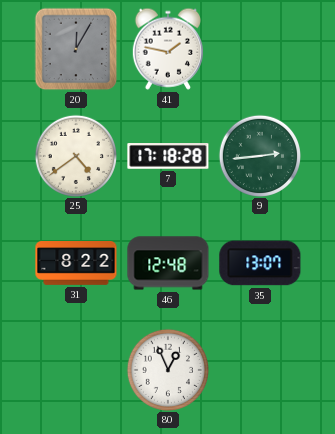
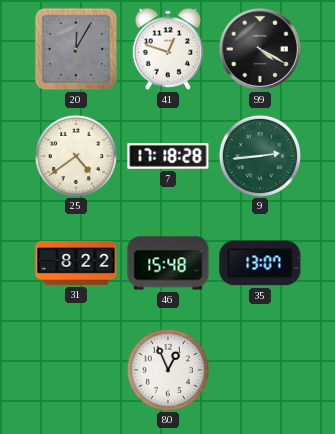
41: 1:47 -> 12:48 (168, 49)
99: none -> 4:20 (260, 49)
46: 12:48 -> 15:48 (168, 263)
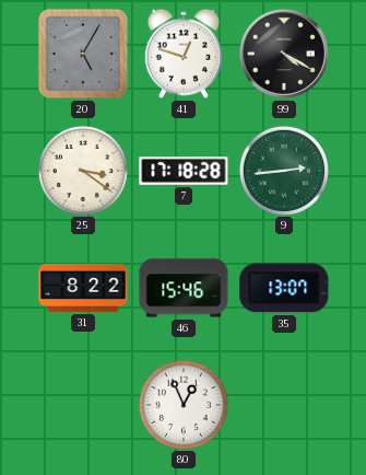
20: 12:05 -> 5:05 (83, 54)
25: 4:39 -> 3:21 (82, 170)
46: 15:48 -> 15:46 (184, 288)
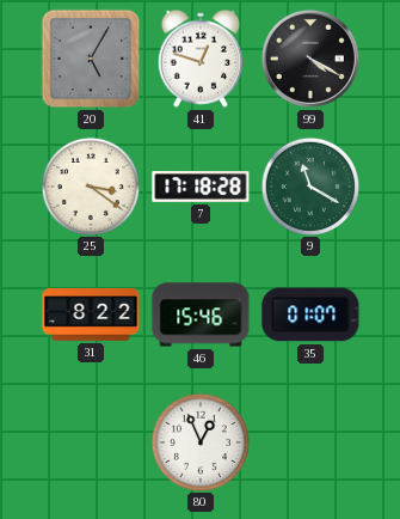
9: 2:44 -> 11:20 (309, 185)
35: 13:07 -> 01:07 (310, 315)
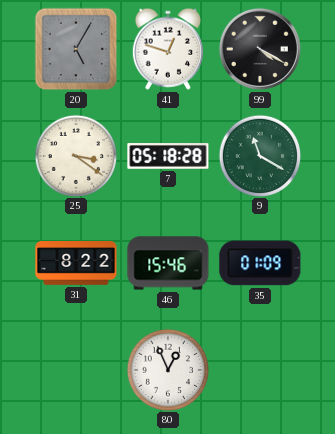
7: 17:18 -> 05:18 (168, 156)
35: 01:07 -> 01:09 (260, 263)
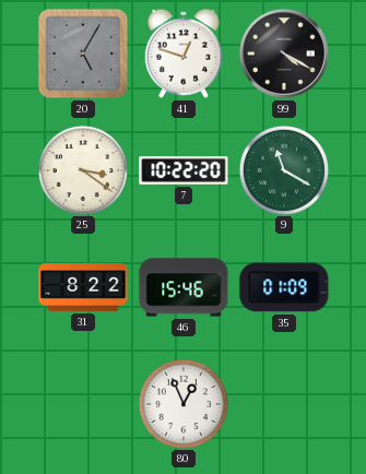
7: 05:18 -> 10:22 (184, 170)
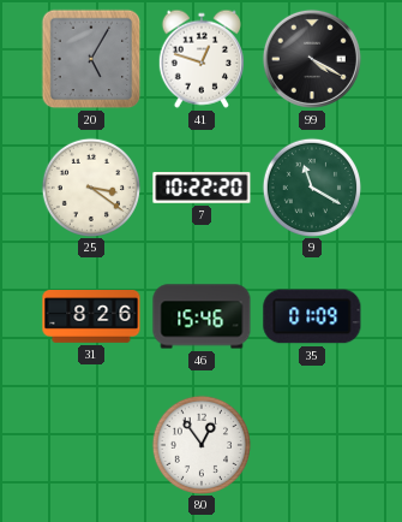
31: 8:22 -> 8:26 (91, 318)
80: 12:56 -> 12:54 (200, 444)
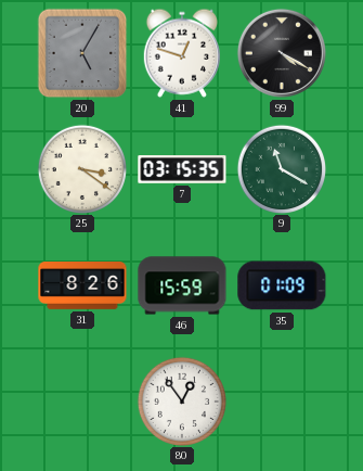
7: 10:22 -> 03:15 (182, 169)
46: 15:46 -> 15:59 (182, 285)
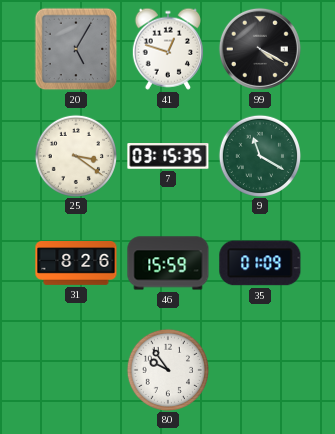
80: 12:54 -> 9:54 (167, 369)
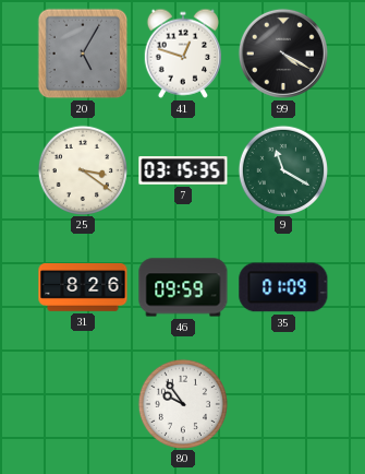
46: 15:59 -> 09:59 (183, 287)
